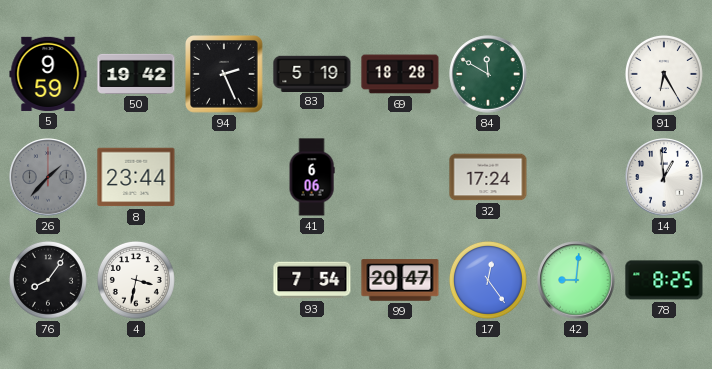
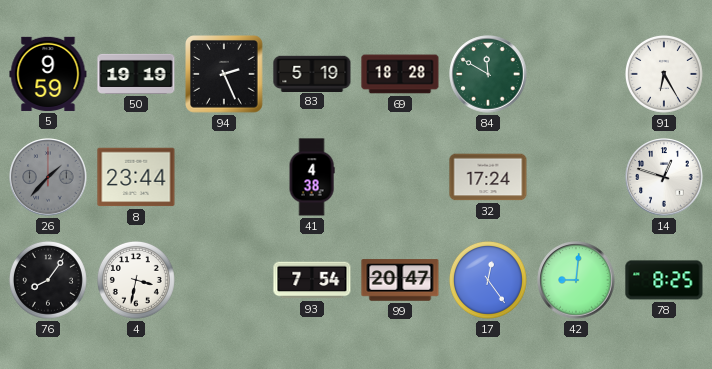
50: 19:42 -> 19:19 (136, 74)
41: 6:06 -> 4:38 (312, 177)
14: 12:59 -> 12:48 (664, 177)
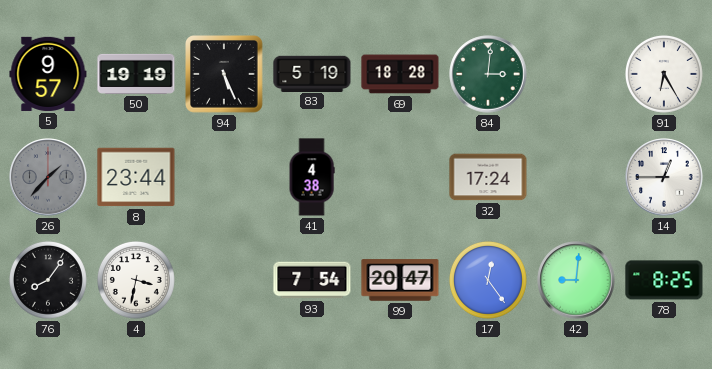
5: 9:59 -> 9:57 (48, 74)
94: 2:26 -> 5:26 (225, 75)
84: 11:50 -> 3:01 (488, 74)
14: 12:48 -> 12:45 (664, 177)
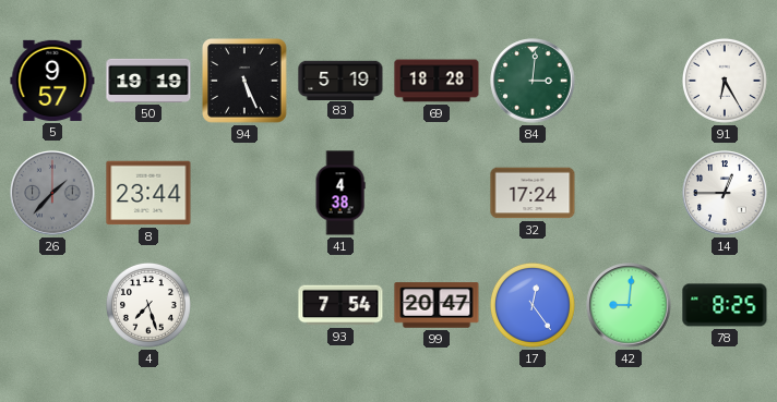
76: 8:06 -> none (48, 280)
4: 3:32 -> 7:27 (148, 305)
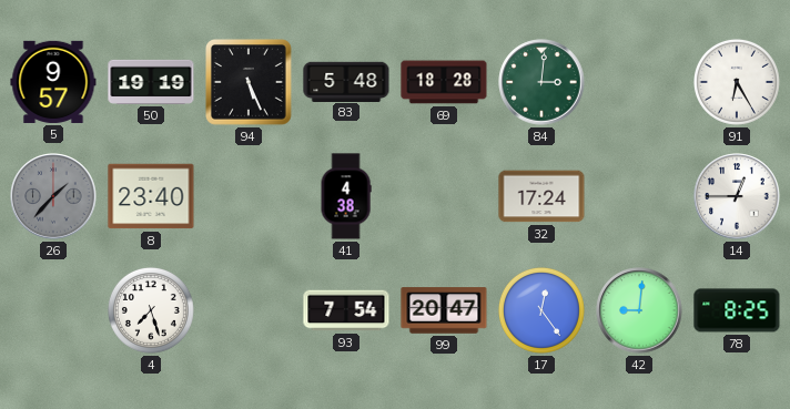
83: 5:19 -> 5:48 (346, 81)
8: 23:44 -> 23:40 (151, 196)
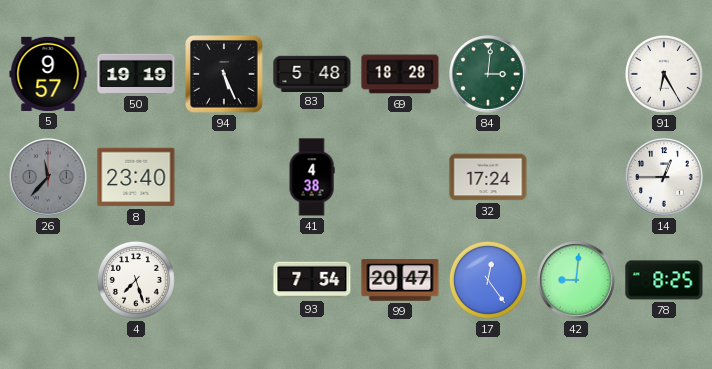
26: 1:37 -> 11:37 (48, 177)
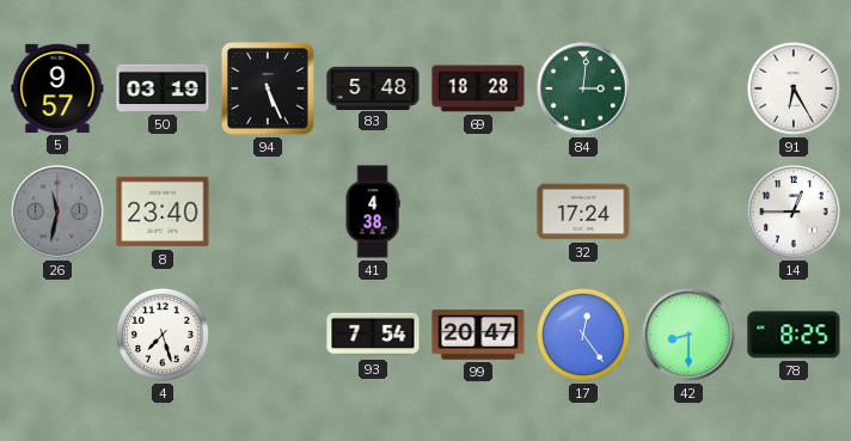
50: 19:19 -> 03:19 (163, 88)
26: 11:37 -> 11:32 (57, 212)
42: 9:01 -> 8:30 (688, 335)
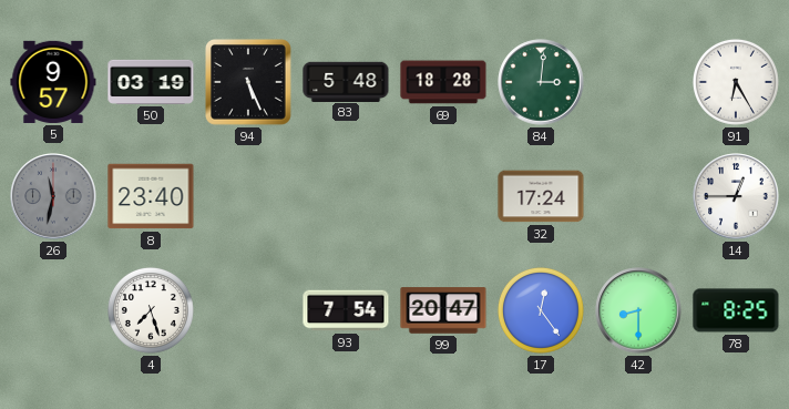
41: 4:38 -> none (373, 212)
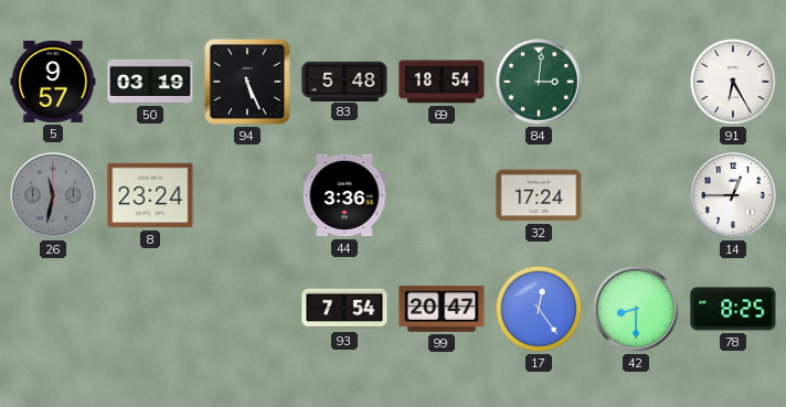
69: 18:28 -> 18:54 (442, 82)
8: 23:40 -> 23:24 (150, 195)
44: none -> 3:36 (344, 195)
4: 7:27 -> none (151, 310)
